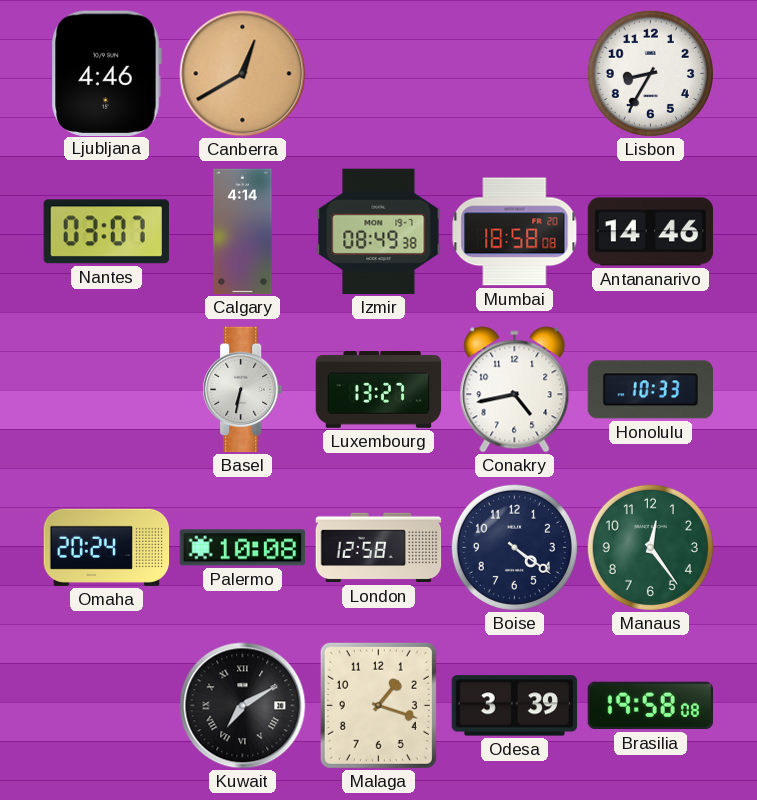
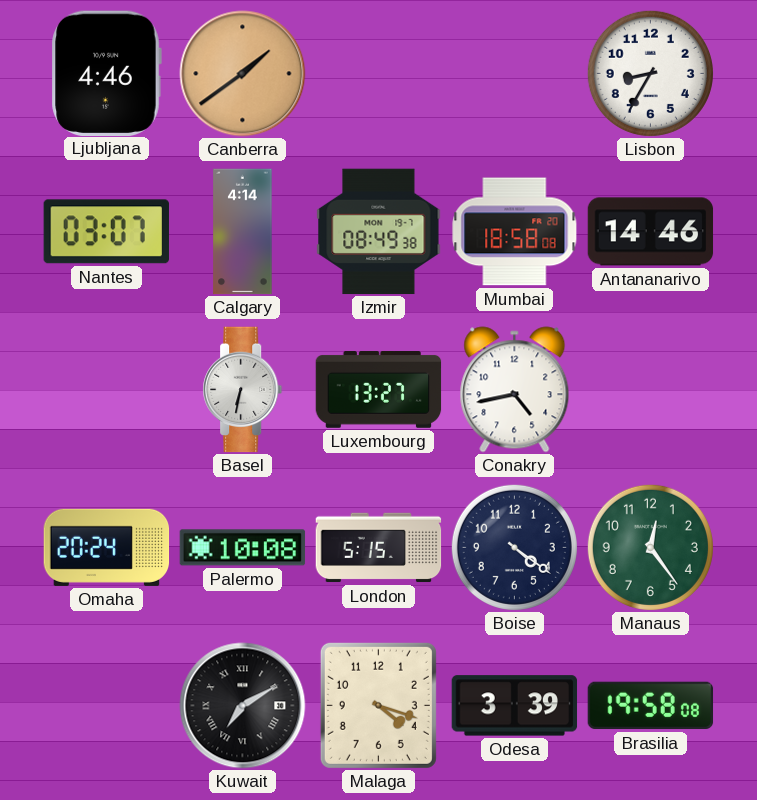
Canberra: 12:40 -> 1:39 (243, 74)
Honolulu: 10:33 -> none (651, 390)
London: 12:58 -> 5:15 (379, 548)
Malaga: 1:18 -> 4:18 (378, 705)
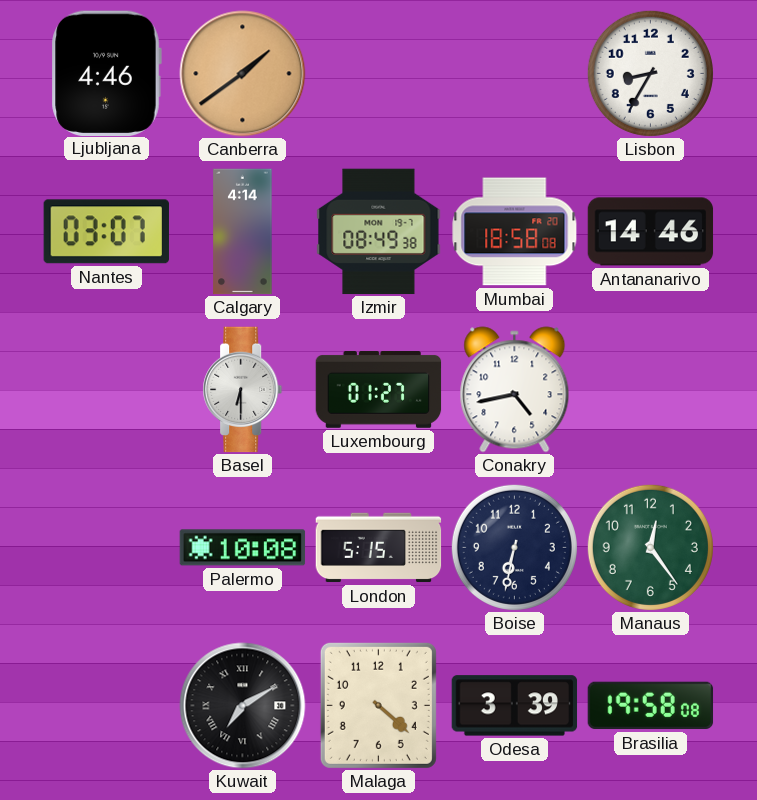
Basel: 6:32 -> 6:30 (243, 390)
Luxembourg: 13:27 -> 01:27 (379, 390)
Omaha: 20:24 -> none (107, 547)
Boise: 4:21 -> 6:32 (514, 547)
Malaga: 4:18 -> 4:22 (378, 705)
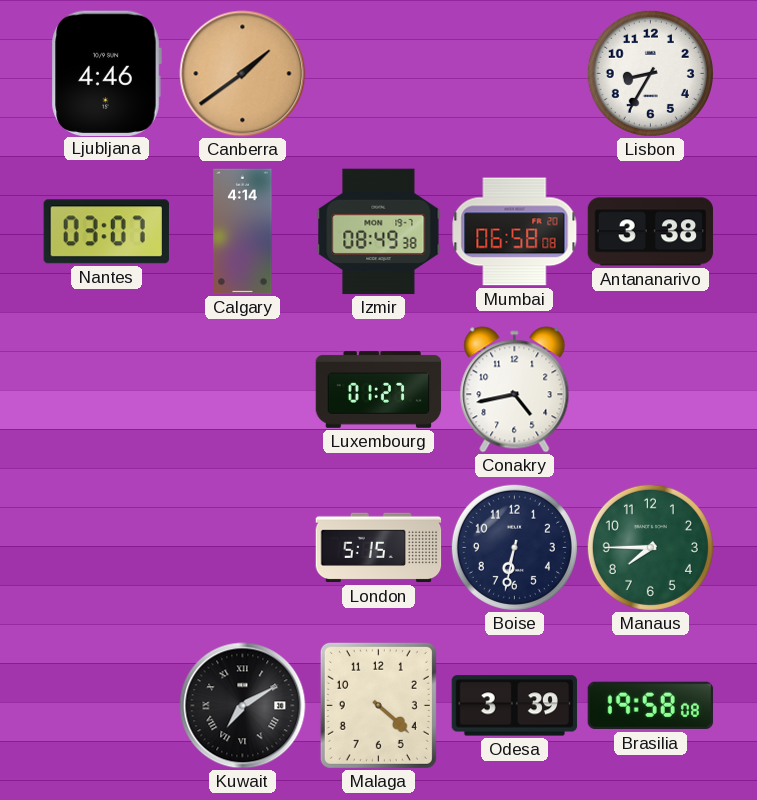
Mumbai: 18:58 -> 06:58 (515, 232)
Antananarivo: 14:46 -> 3:38 (651, 232)
Basel: 6:30 -> none (243, 390)
Palermo: 10:08 -> none (243, 548)
Manaus: 12:24 -> 7:45 (650, 547)
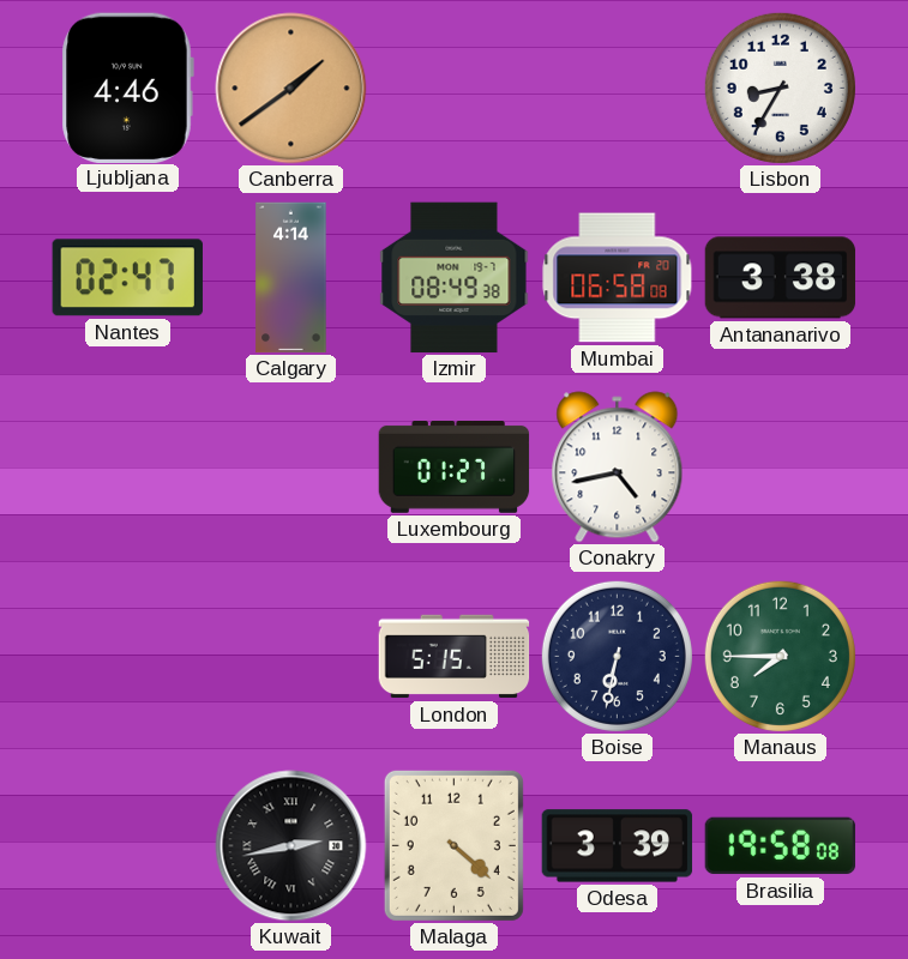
Nantes: 03:07 -> 02:47 (127, 278)
Kuwait: 7:10 -> 2:43 (291, 846)
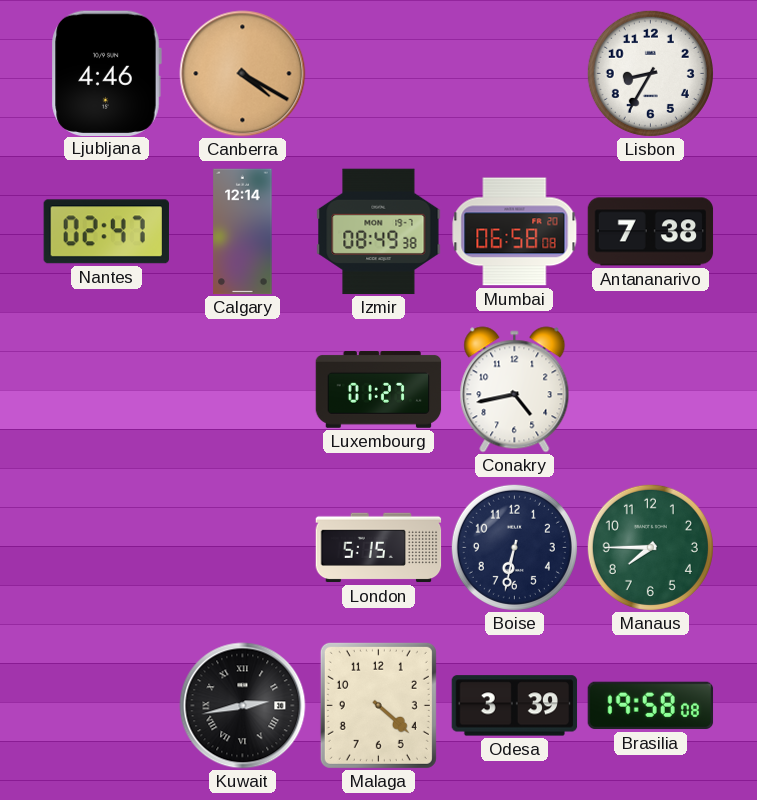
Canberra: 1:39 -> 4:20 (243, 74)
Calgary: 4:14 -> 12:14 (243, 232)
Antananarivo: 3:38 -> 7:38 (651, 232)
